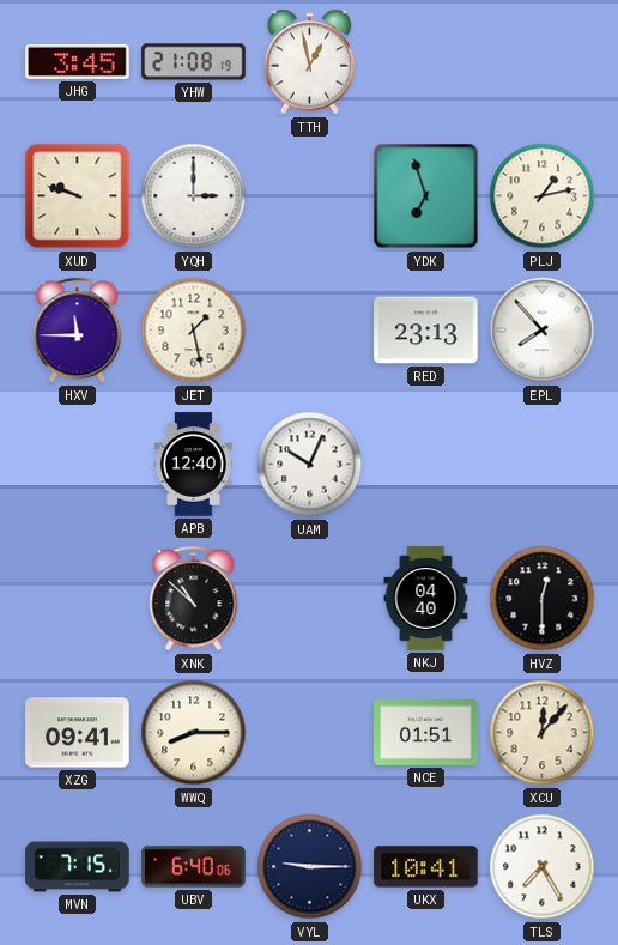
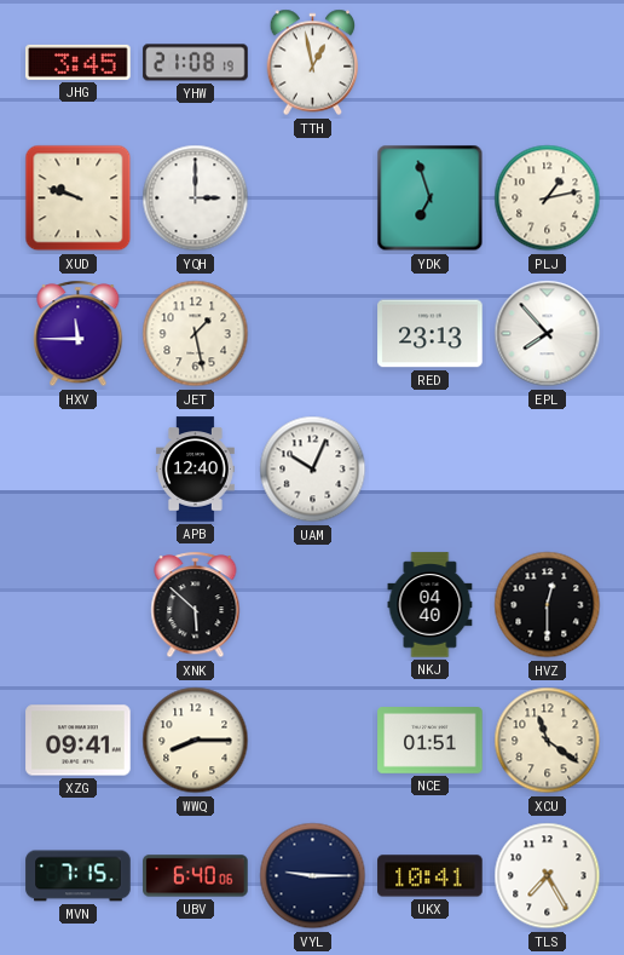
XNK: 10:52 -> 5:52 (196, 605)
XCU: 12:07 -> 11:21 (548, 741)
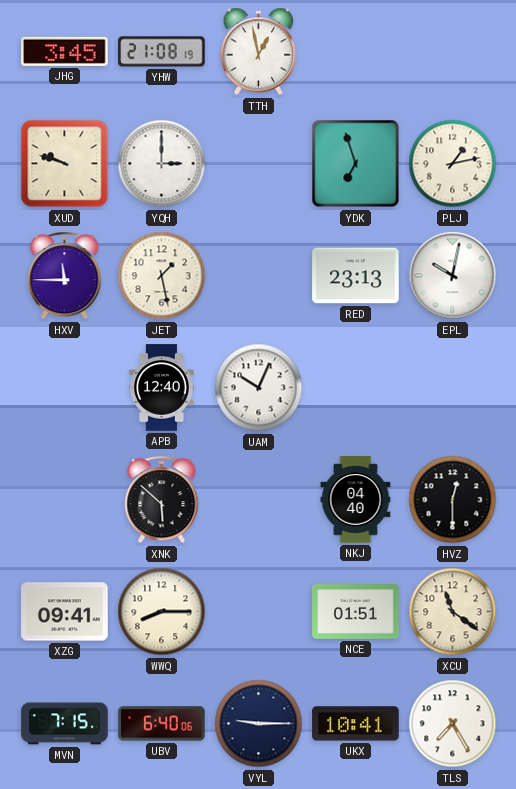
EPL: 7:53 -> 10:02 (453, 276)
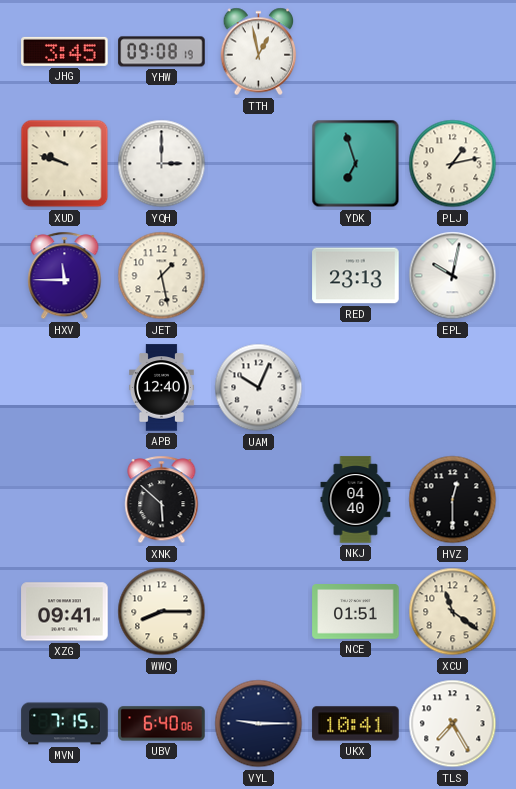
YHW: 21:08 -> 09:08 (162, 52)
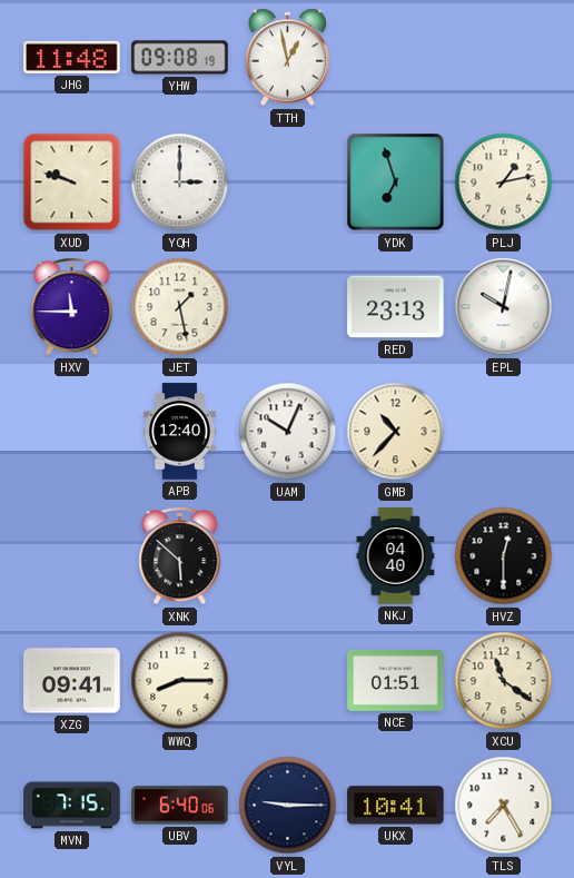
JHG: 3:45 -> 11:48 (72, 57)
GMB: none -> 10:37 (396, 432)
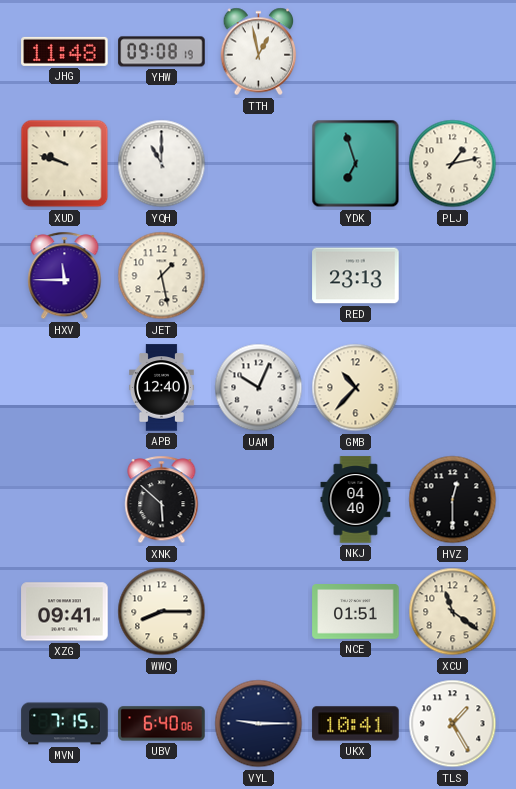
YQH: 3:00 -> 11:00 (162, 164)
EPL: 10:02 -> none (504, 307)
TLS: 7:25 -> 1:25 (453, 724)
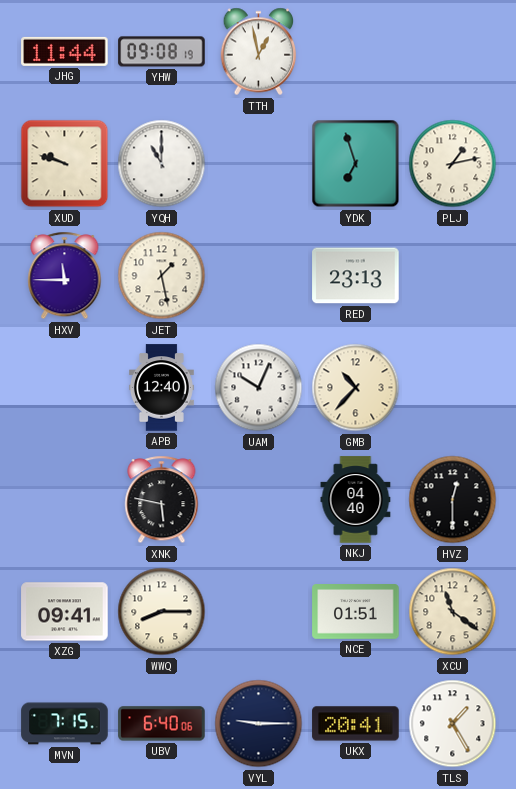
JHG: 11:48 -> 11:44 (65, 51)
XNK: 5:52 -> 5:47 (162, 500)
UKX: 10:41 -> 20:41 (356, 724)
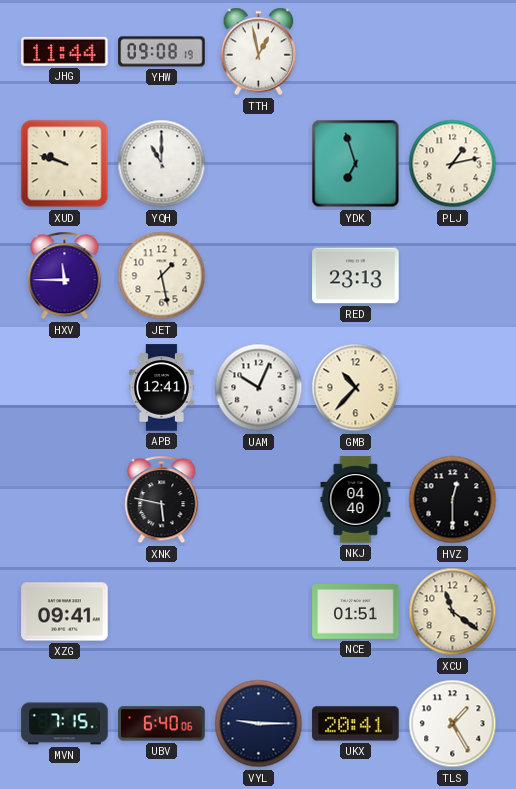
APB: 12:40 -> 12:41 (161, 388)
WWQ: 8:15 -> none (162, 612)
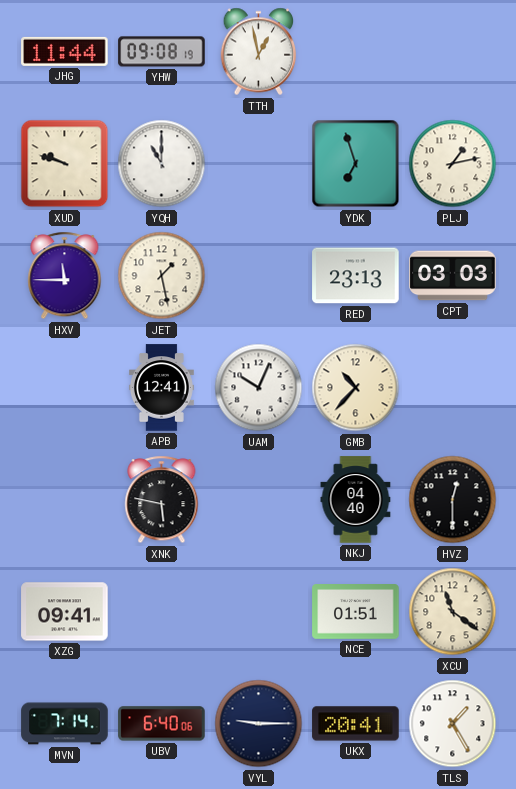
CPT: none -> 03:03 (453, 276)
MVN: 7:15 -> 7:14 (65, 724)
